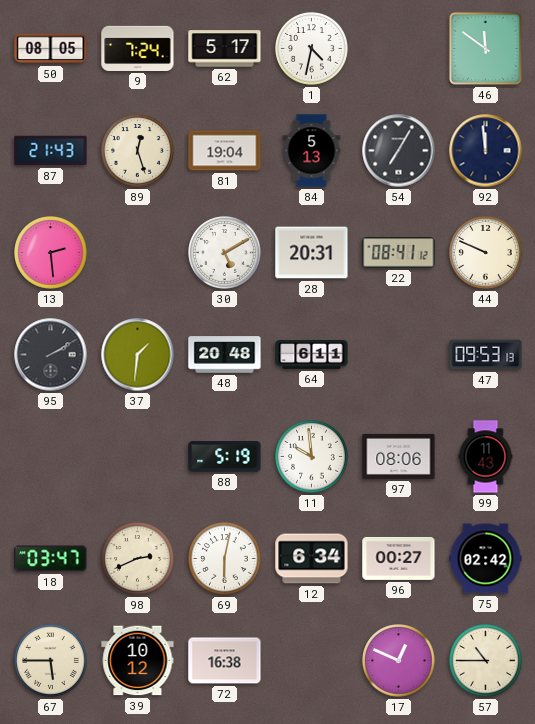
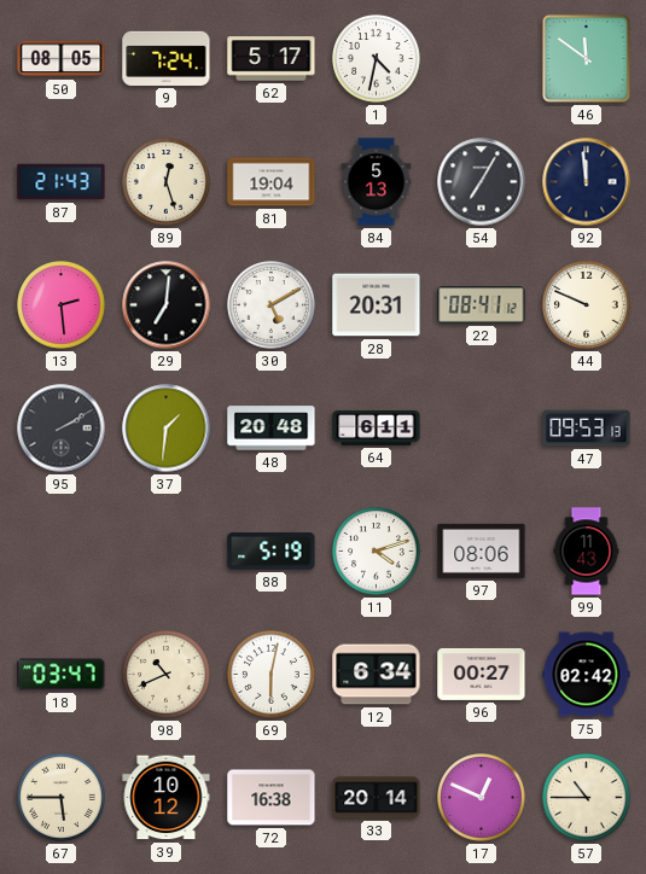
29: none -> 7:01 (167, 305)
11: 9:59 -> 4:12 (377, 552)
98: 2:41 -> 10:41 (167, 675)
33: none -> 20:14 (377, 798)
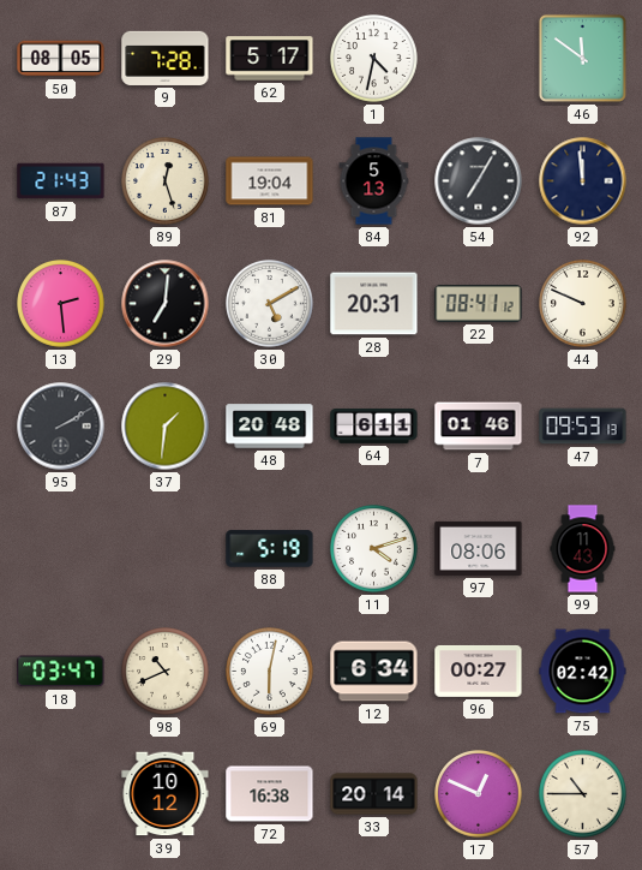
9: 7:24 -> 7:28 (166, 58)
7: none -> 01:46 (479, 427)
67: 5:45 -> none (62, 798)
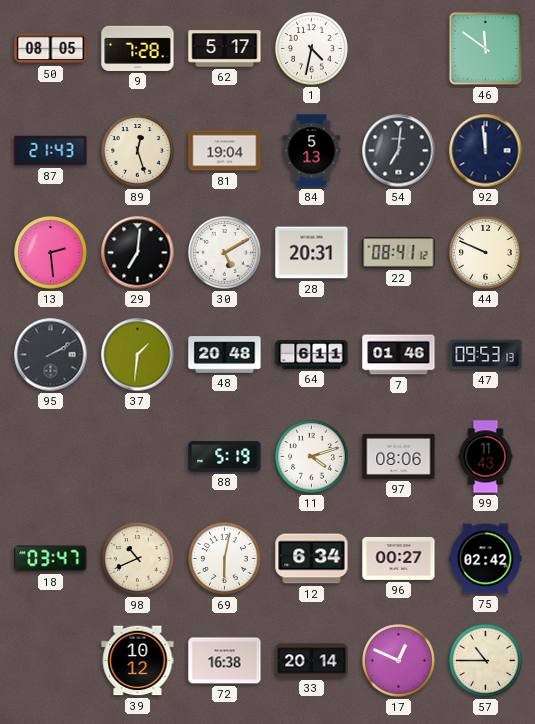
54: 7:05 -> 7:01 (399, 151)
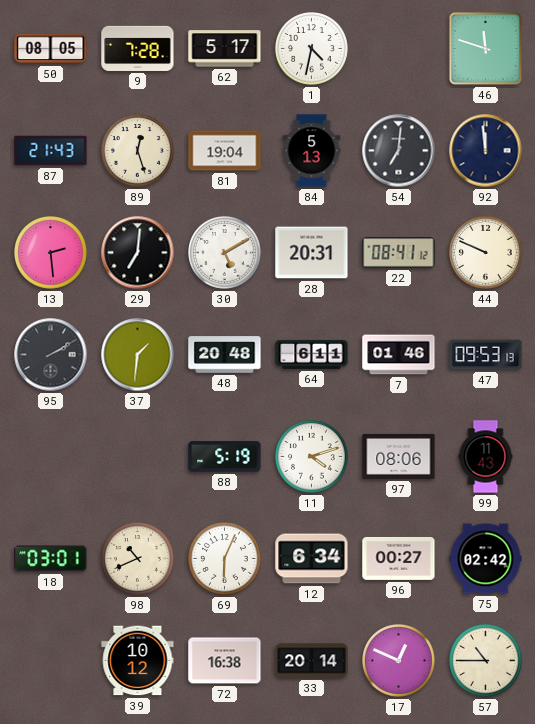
46: 11:51 -> 11:48 (485, 48)
18: 03:47 -> 03:01 (51, 559)
69: 6:02 -> 6:04 (225, 559)
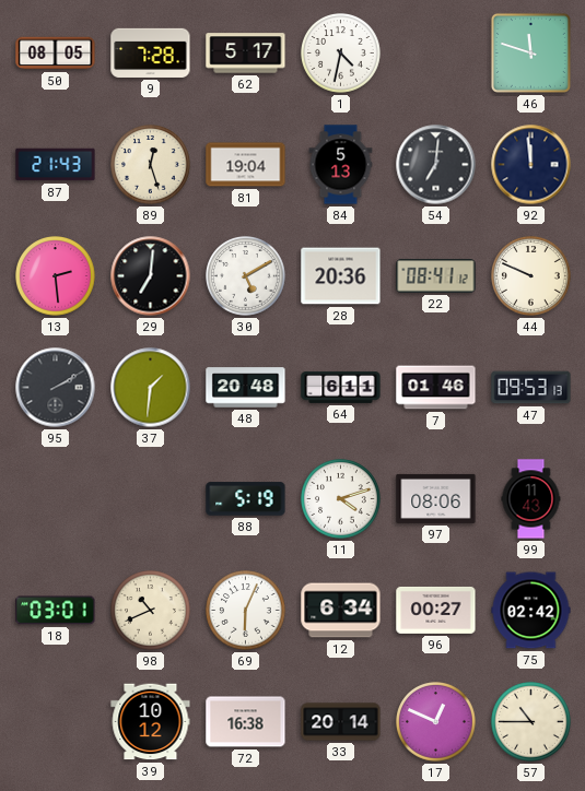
28: 20:31 -> 20:36 (341, 276)
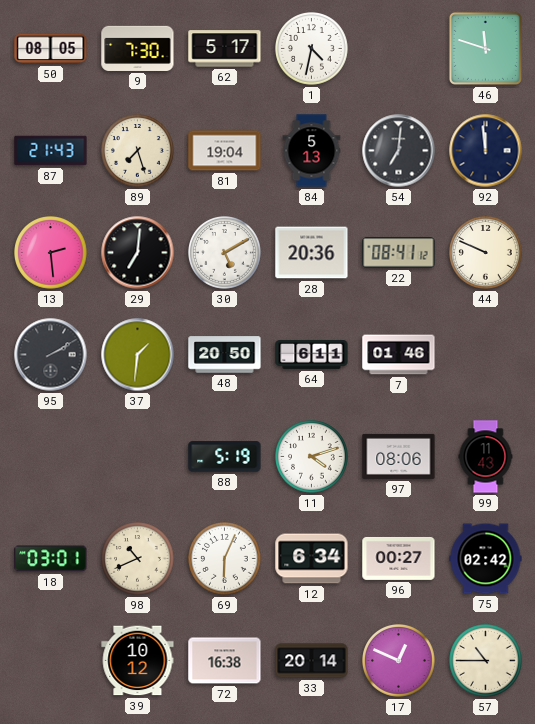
9: 7:28 -> 7:30 (138, 48)
89: 12:27 -> 7:27 (138, 151)
48: 20:48 -> 20:50 (225, 355)
47: 09:53 -> none (531, 388)
